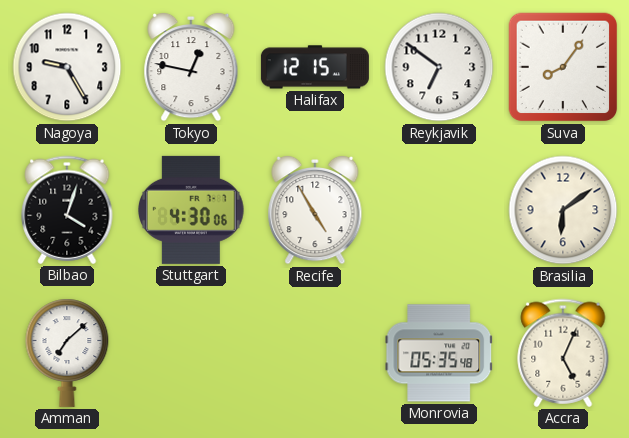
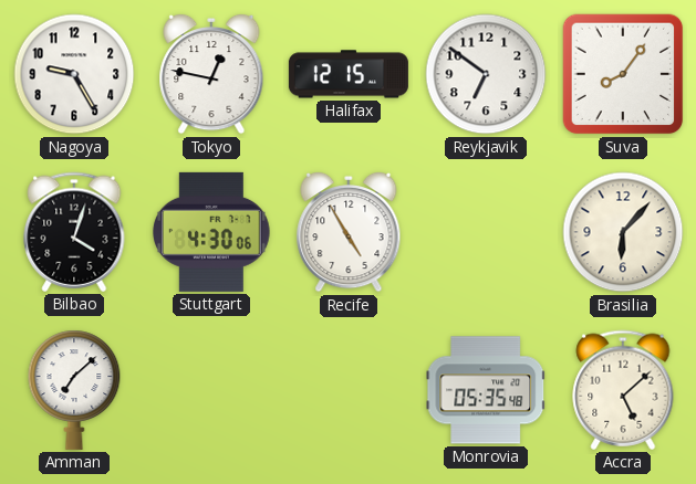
Brasilia: 6:09 -> 6:07 (623, 232)
Accra: 5:04 -> 5:08 (623, 390)
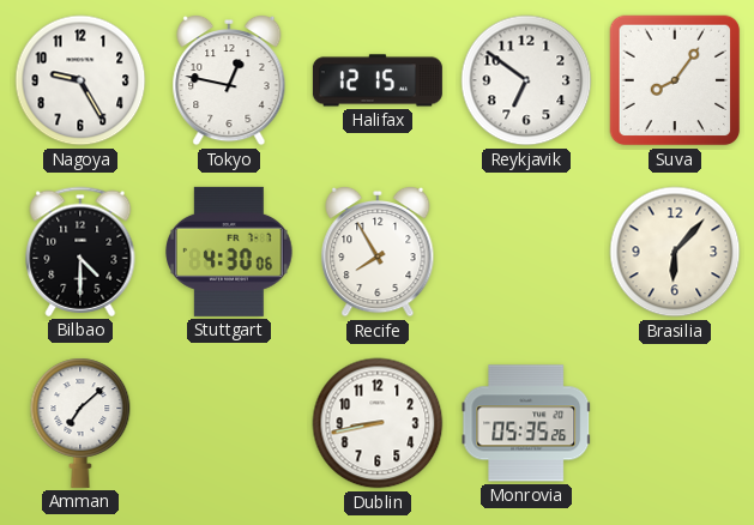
Bilbao: 4:03 -> 4:30 (80, 252)
Recife: 4:55 -> 7:55 (378, 252)
Dublin: none -> 8:43 (378, 423)
Monrovia: 05:35:48 -> 05:35:26 (526, 423)
Accra: 5:08 -> none (623, 390)
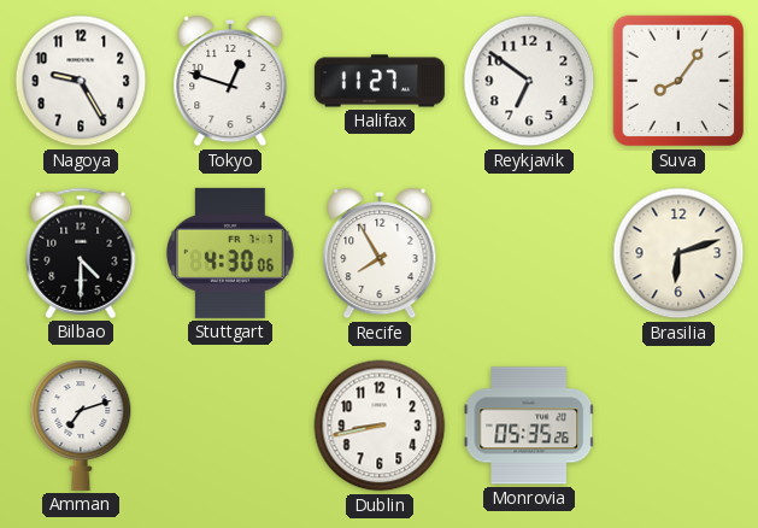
Tokyo: 12:47 -> 12:48 (230, 81)
Halifax: 12:15 -> 11:27 (380, 81)
Brasilia: 6:07 -> 6:12 (678, 253)
Amman: 7:08 -> 7:12 (81, 426)
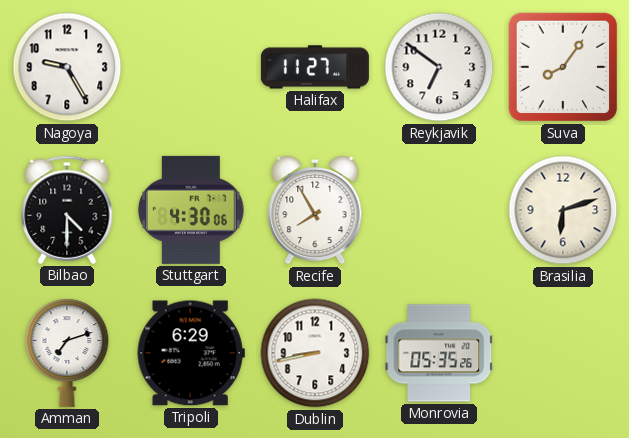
Tokyo: 12:48 -> none (230, 81)
Tripoli: none -> 6:29 (191, 353)
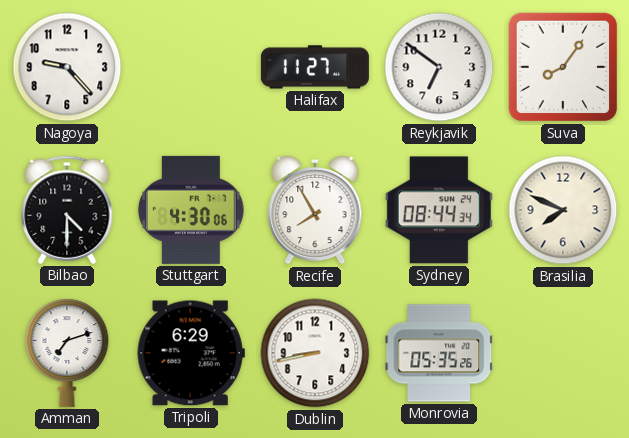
Nagoya: 9:25 -> 9:23 (67, 67)
Sydney: none -> 08:44 (439, 210)
Brasilia: 6:12 -> 7:49 (563, 210)
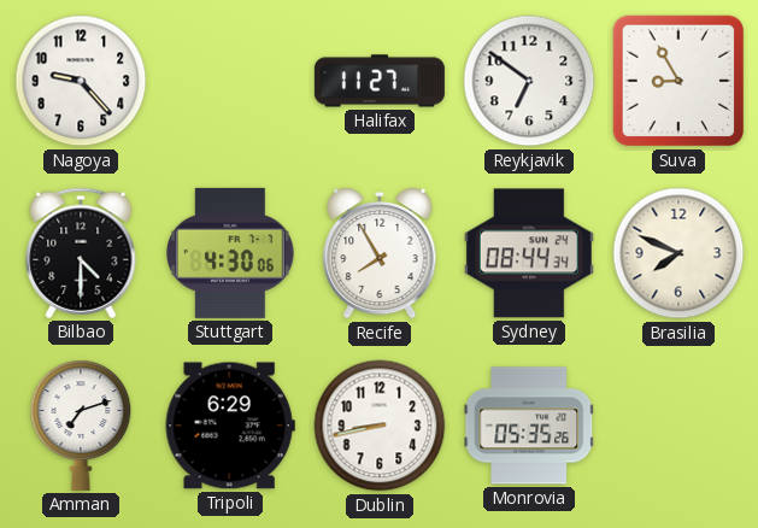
Suva: 8:06 -> 8:55 (678, 81)
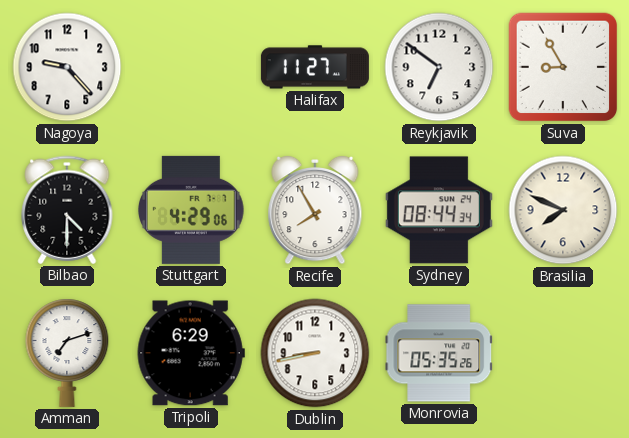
Stuttgart: 4:30 -> 4:29 (192, 210)
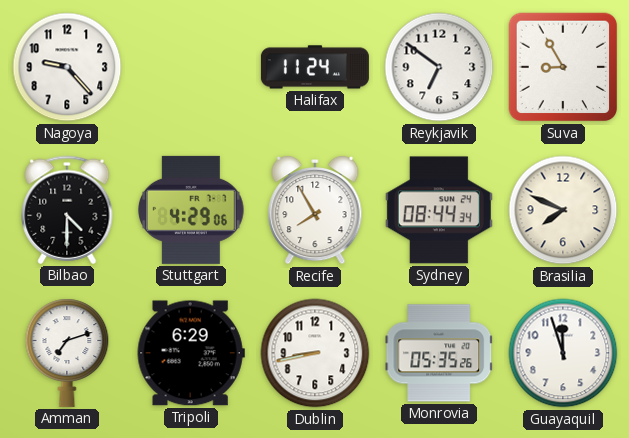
Halifax: 11:27 -> 11:24 (315, 67)
Guayaquil: none -> 11:57 (563, 353)
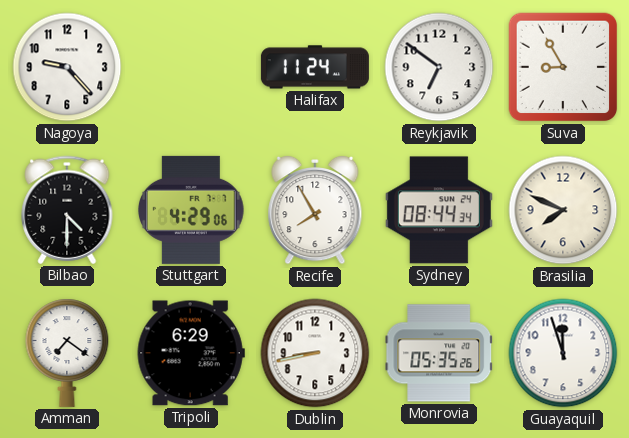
Amman: 7:12 -> 7:21 (67, 353)
